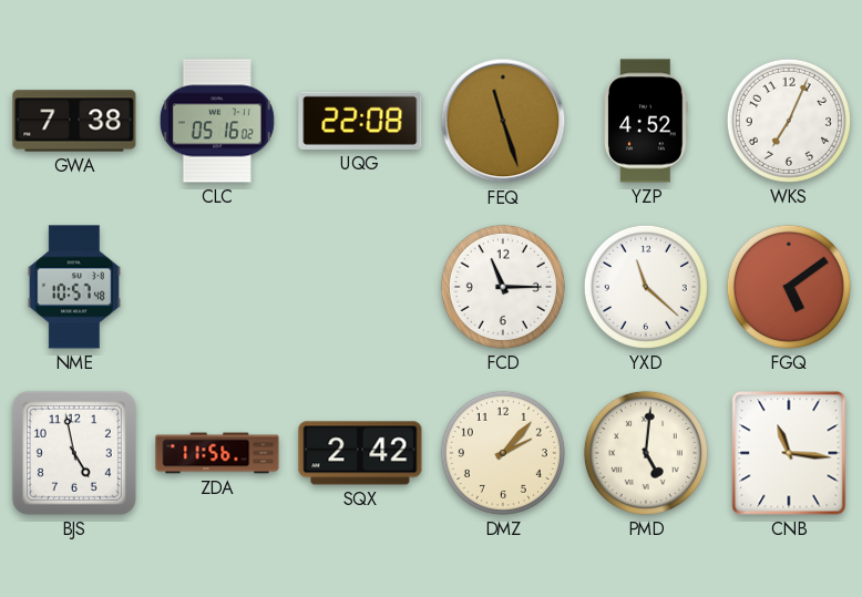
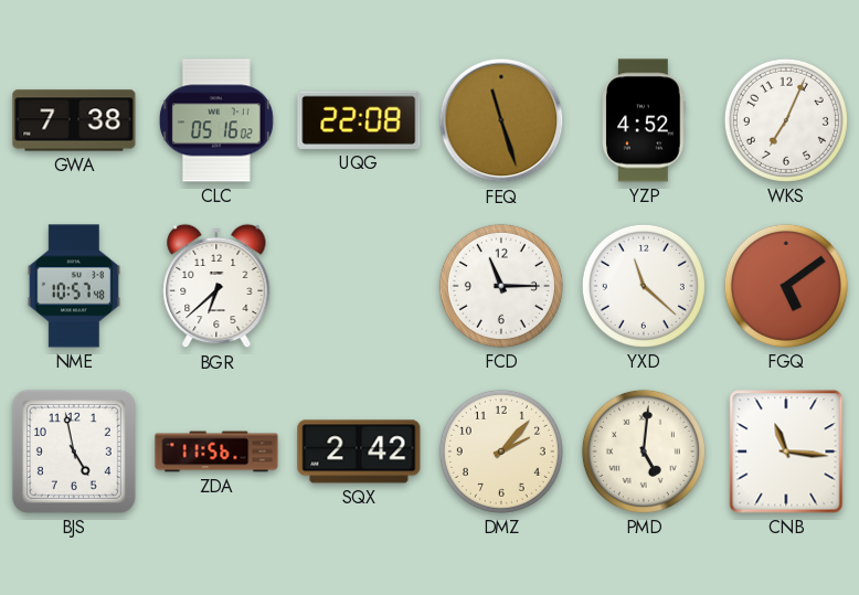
BGR: none -> 6:38 (216, 286)
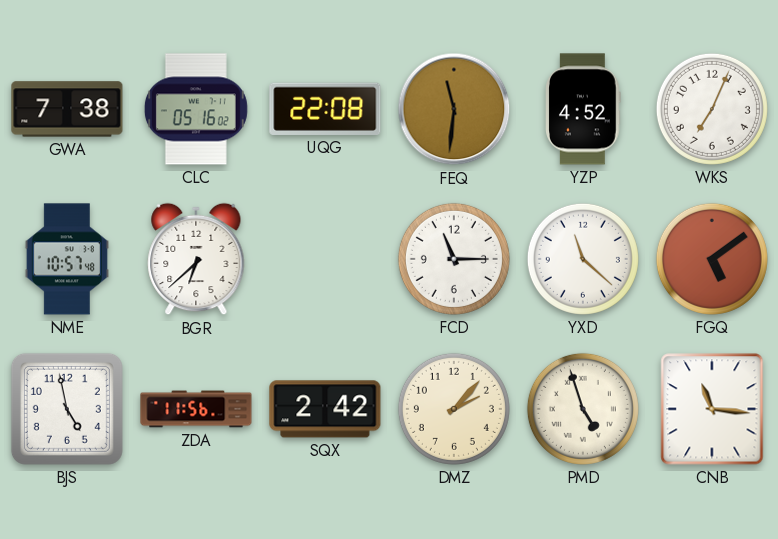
FEQ: 11:27 -> 11:31 (454, 109)
PMD: 5:01 -> 4:57 (583, 409)
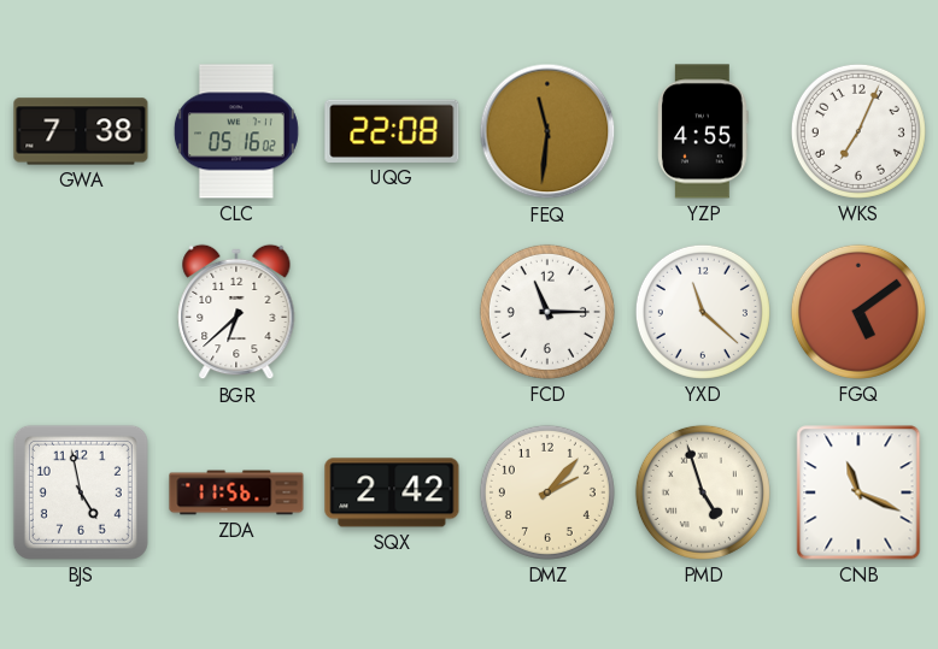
YZP: 4:52 -> 4:55 (703, 131)
NME: 10:57 -> none (67, 259)
CNB: 11:16 -> 11:19 (858, 492)
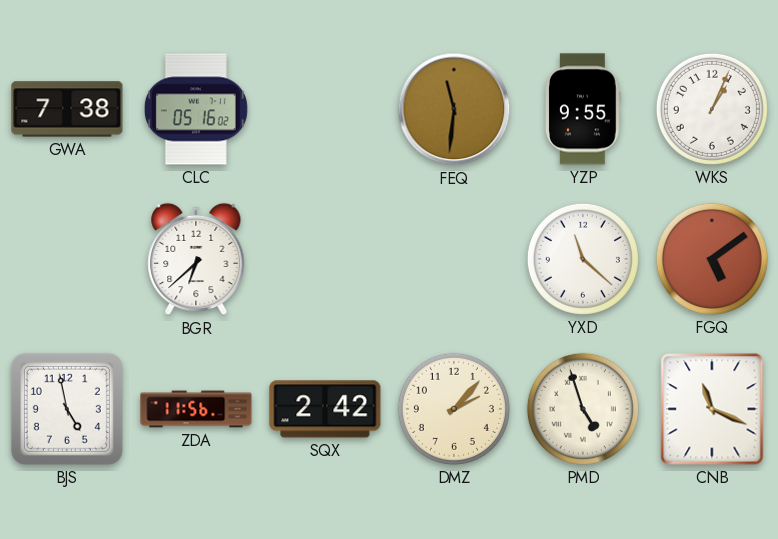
UQG: 22:08 -> none (392, 131)
YZP: 4:55 -> 9:55 (583, 109)
WKS: 7:04 -> 1:04 (712, 109)
FCD: 11:15 -> none (547, 312)
